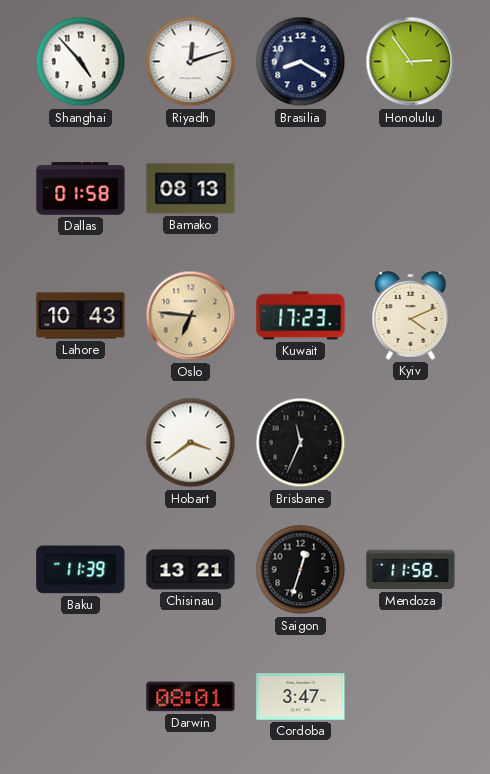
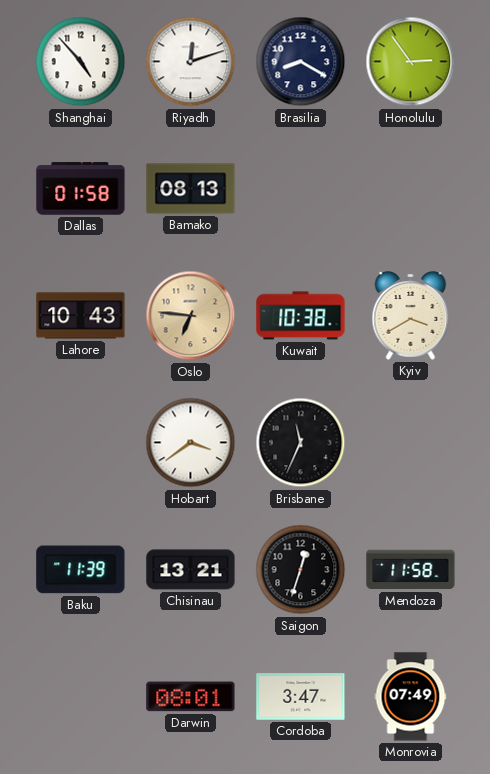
Kuwait: 17:23 -> 10:38 (301, 316)
Kyiv: 4:11 -> 3:40 (411, 316)
Monrovia: none -> 07:49 (411, 697)
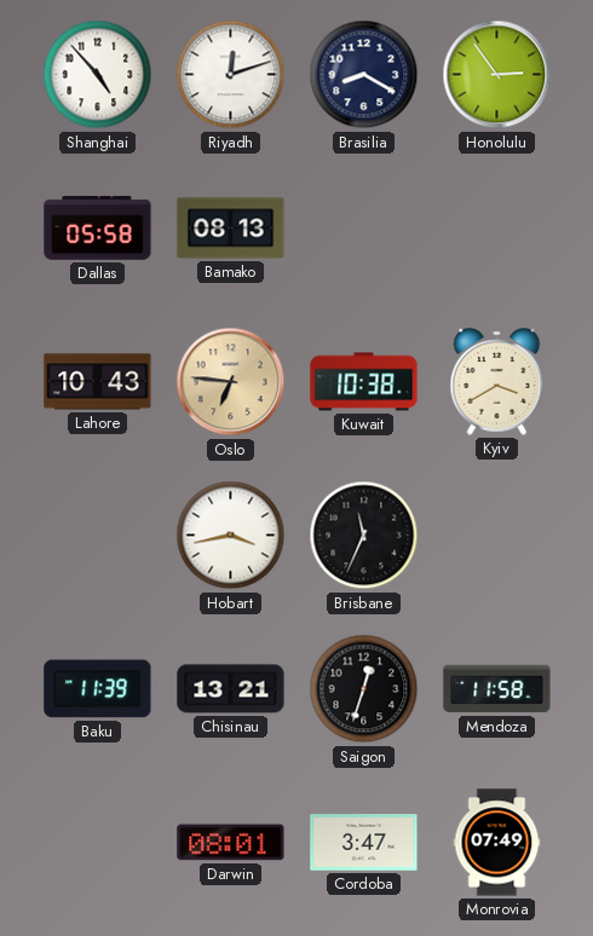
Dallas: 01:58 -> 05:58 (98, 229)
Hobart: 3:39 -> 3:43 (231, 536)
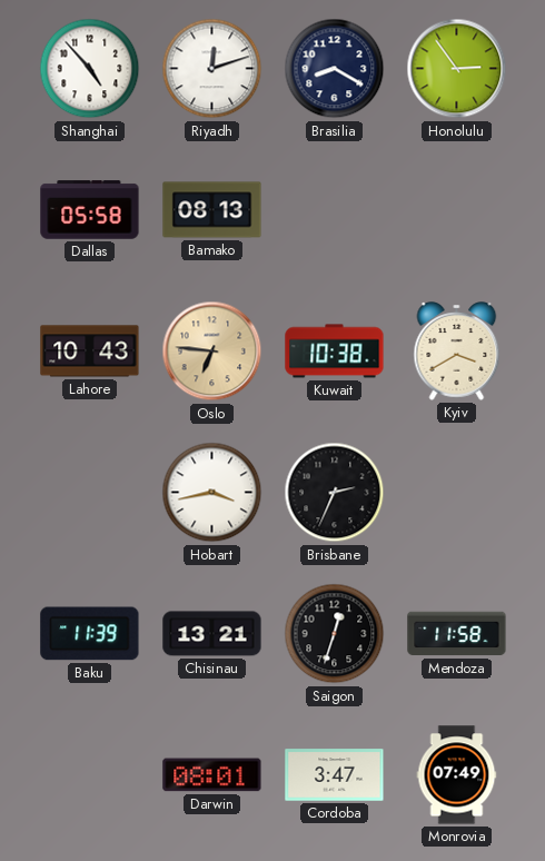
Brisbane: 11:34 -> 2:34 (335, 493)
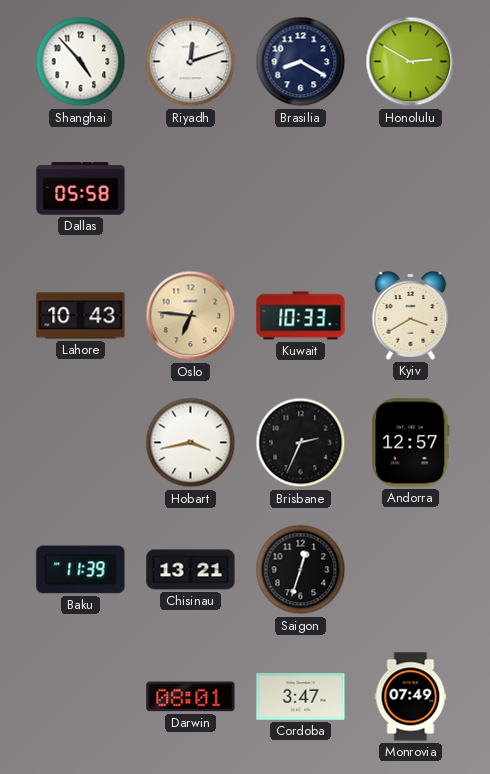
Honolulu: 2:54 -> 2:50 (411, 62)
Bamako: 08:13 -> none (212, 210)
Kuwait: 10:38 -> 10:33 (301, 316)
Andorra: none -> 12:57 (411, 443)
Mendoza: 11:58 -> none (457, 634)
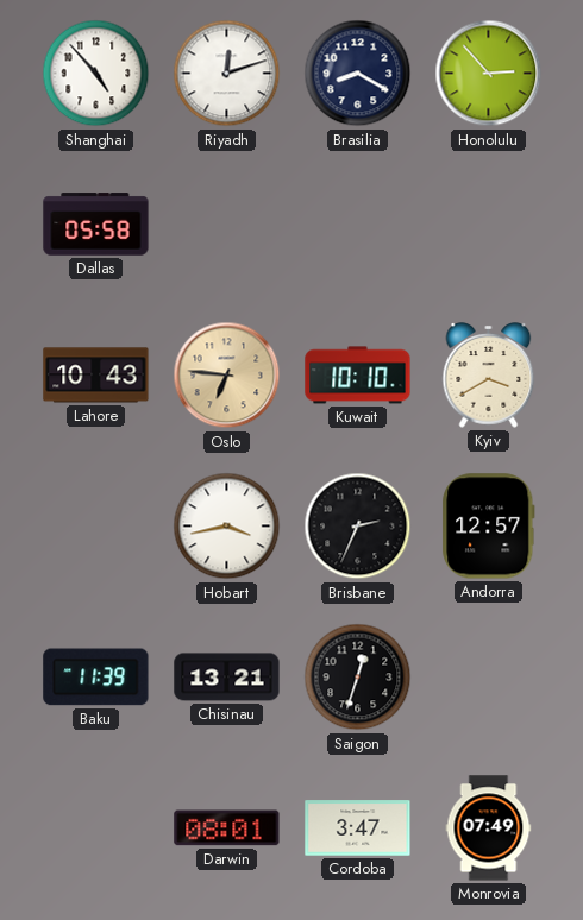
Honolulu: 2:50 -> 2:53 (489, 74)
Kuwait: 10:33 -> 10:10 (358, 376)
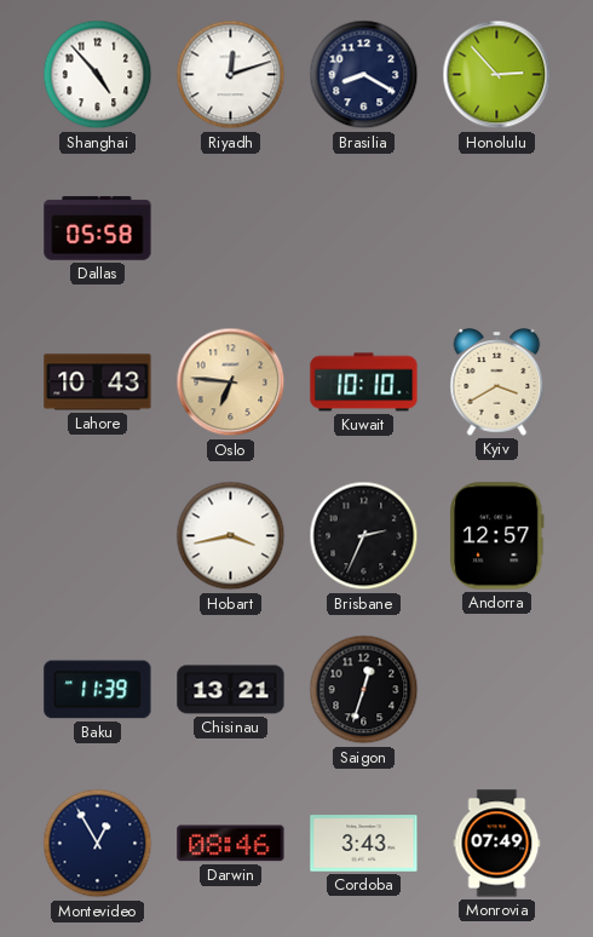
Montevideo: none -> 12:55 (98, 844)
Darwin: 08:01 -> 08:46 (231, 844)
Cordoba: 3:47 -> 3:43 (364, 844)
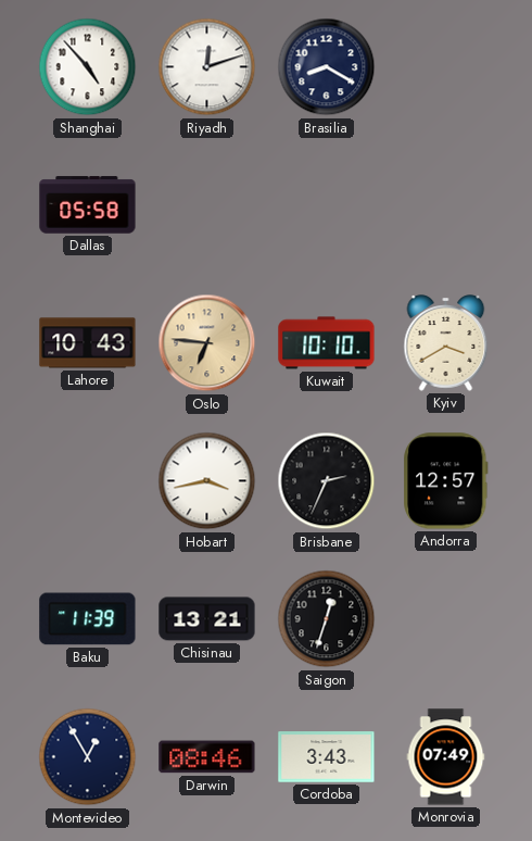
Honolulu: 2:53 -> none (497, 75)
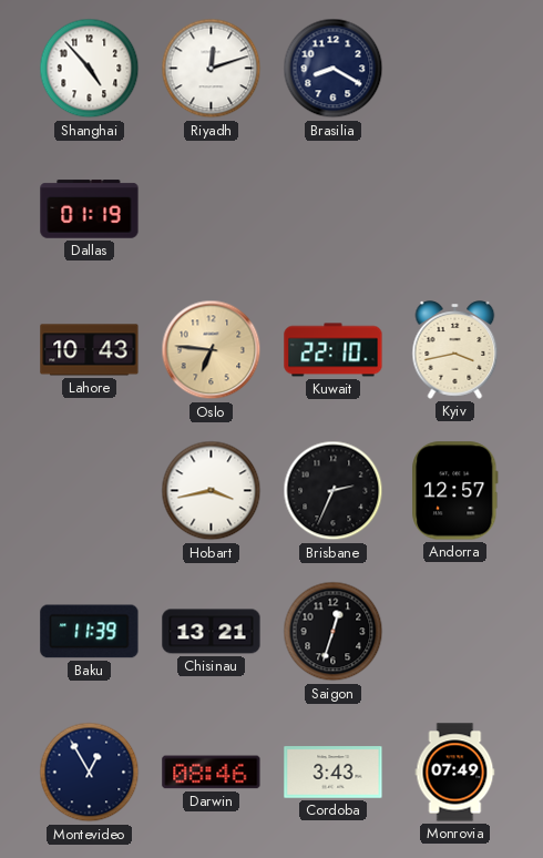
Dallas: 05:58 -> 01:19 (90, 210)
Kuwait: 10:10 -> 22:10 (334, 350)
Kyiv: 3:40 -> 3:43 (455, 350)
